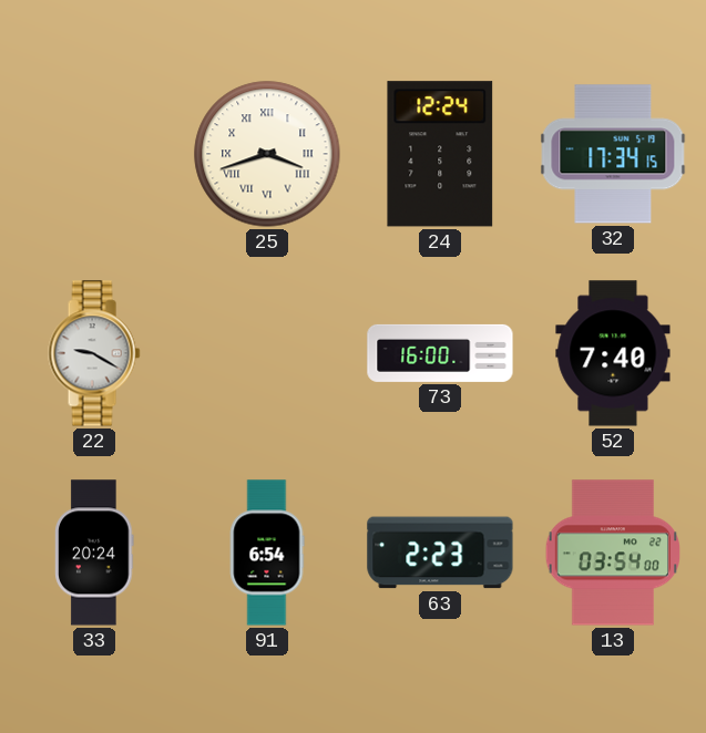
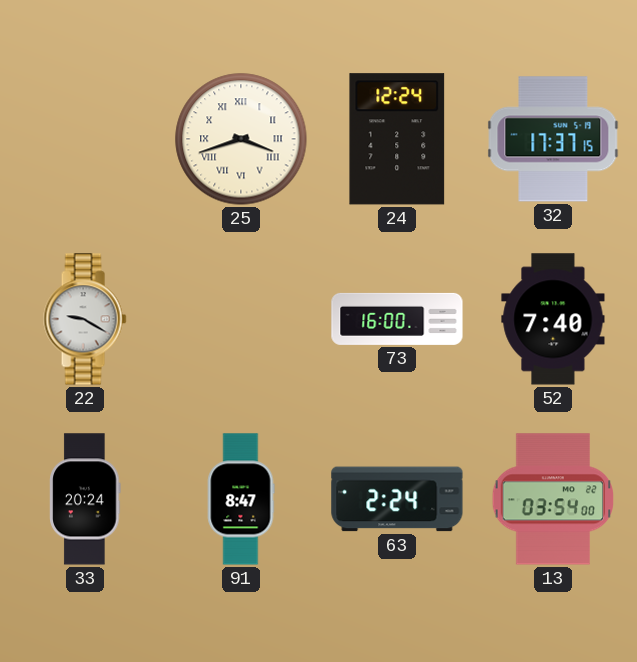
32: 17:34 -> 17:37 (553, 139)
91: 6:54 -> 8:47 (241, 499)
63: 2:23 -> 2:24 (397, 499)
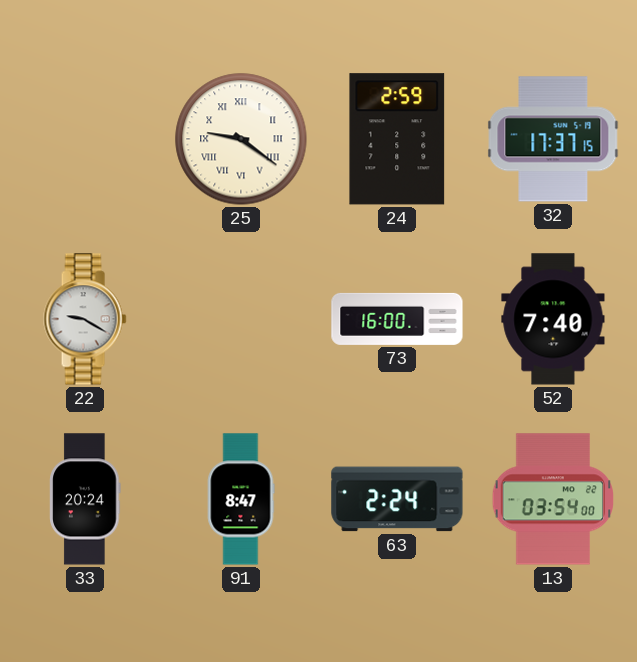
25: 3:42 -> 9:21 (241, 139)
24: 12:24 -> 2:59 (397, 139)
